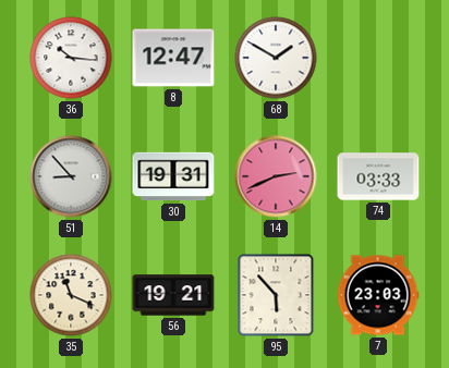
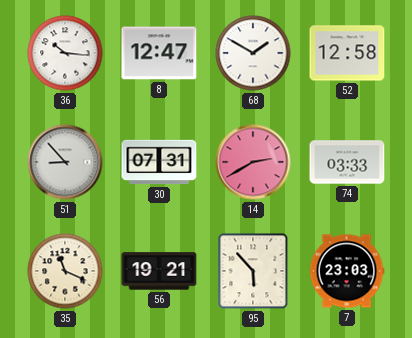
52: none -> 12:58 (347, 53)
30: 19:31 -> 07:31 (159, 162)
14: 2:41 -> 2:40 (253, 162)
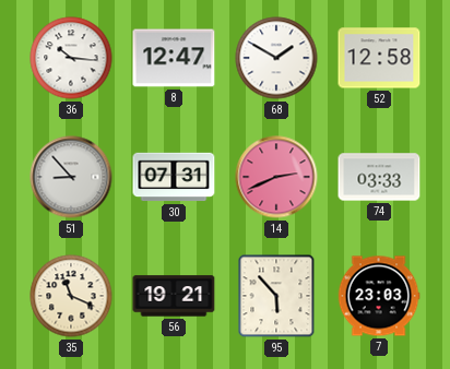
14: 2:40 -> 2:41 (276, 177)
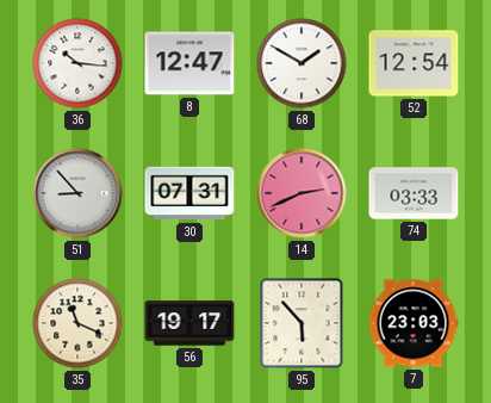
52: 12:58 -> 12:54 (414, 63)
56: 19:21 -> 19:17 (189, 323)
